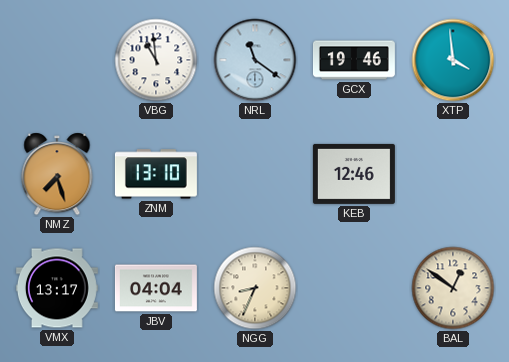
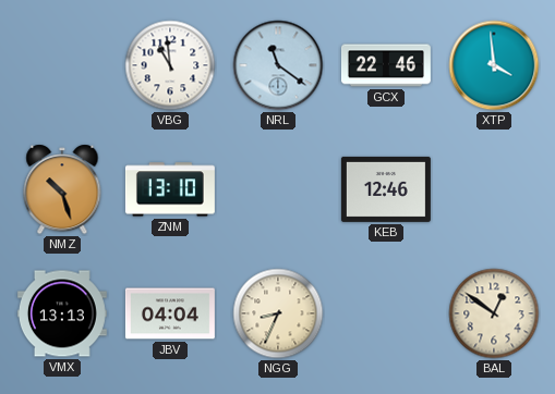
GCX: 19:46 -> 22:46 (386, 65)
NMZ: 7:27 -> 10:27 (62, 189)
VMX: 13:17 -> 13:13 (62, 313)
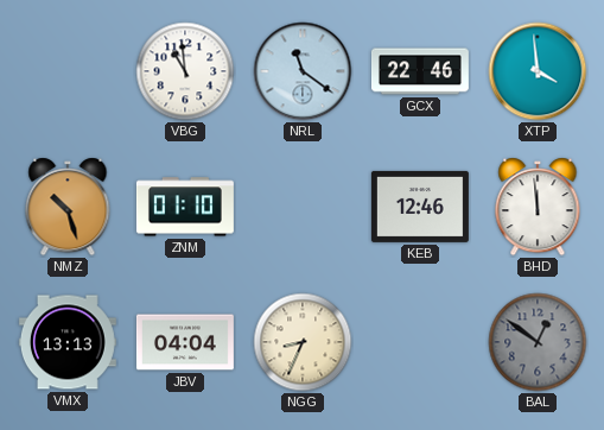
ZNM: 13:10 -> 01:10 (185, 207)
BHD: none -> 11:59 (538, 207)
BAL dial: cream -> grey (538, 342)
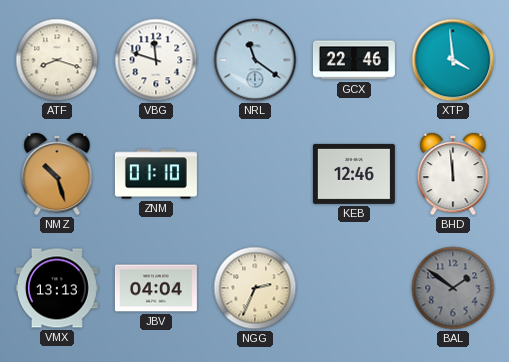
ATF: none -> 8:18 (57, 60)
VBG: 10:59 -> 11:48 (156, 60)
NGG: 8:34 -> 2:34 (255, 288)
BAL: 12:51 -> 1:51 (453, 288)
